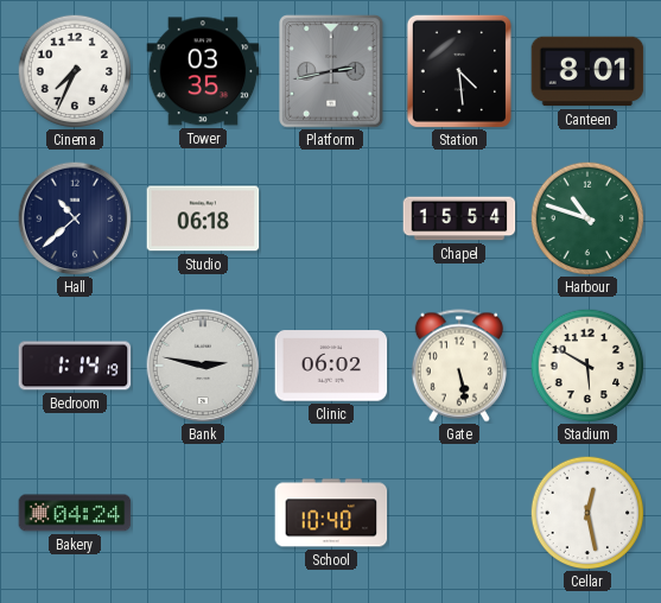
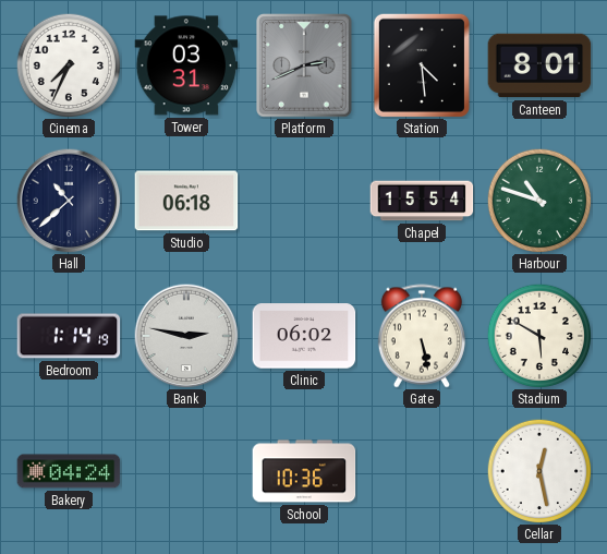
Tower: 03:35 -> 03:31 (186, 65)
Platform: 2:43 -> 2:41 (304, 65)
School: 10:40 -> 10:36 (304, 471)
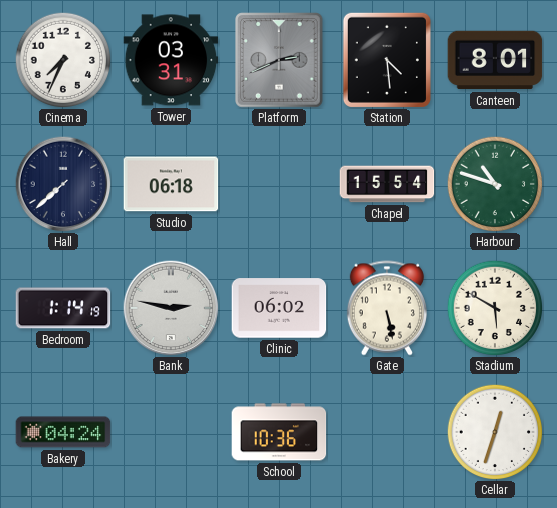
Hall: 10:38 -> 7:38 (63, 184)
Cellar: 12:28 -> 12:33 (495, 432)
